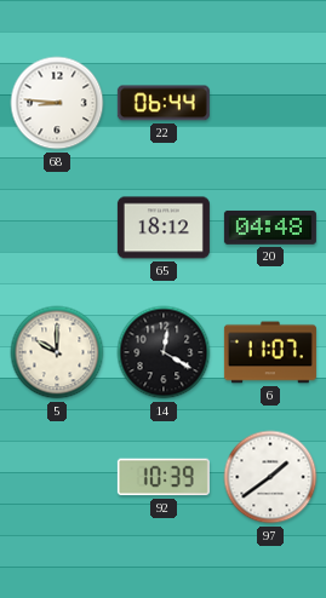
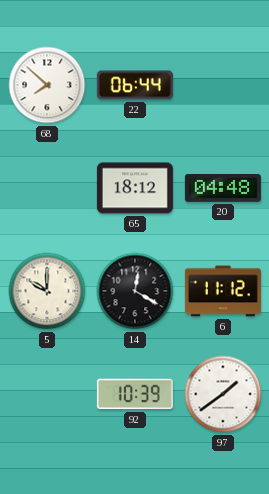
68: 8:46 -> 7:52 (47, 85)
6: 11:07 -> 11:12 (223, 291)
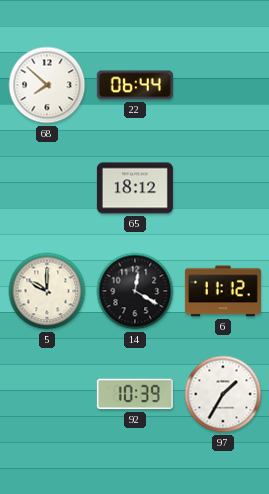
20: 04:48 -> none (223, 188)
97: 1:39 -> 1:35 (223, 394)
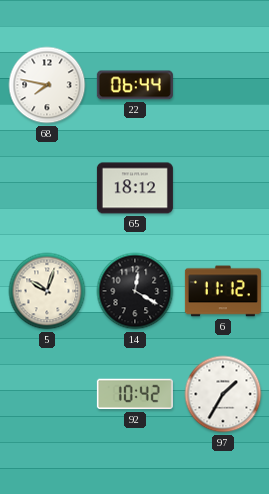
68: 7:52 -> 7:47 (47, 85)
5: 10:00 -> 10:03 (47, 291)
92: 10:39 -> 10:42 (135, 394)
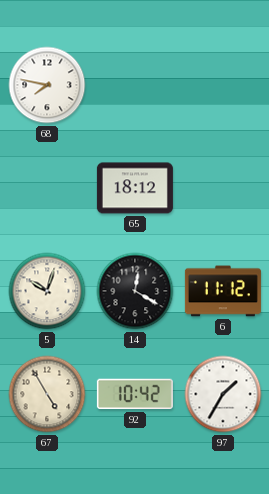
22: 06:44 -> none (135, 85)
67: none -> 4:55 (47, 394)
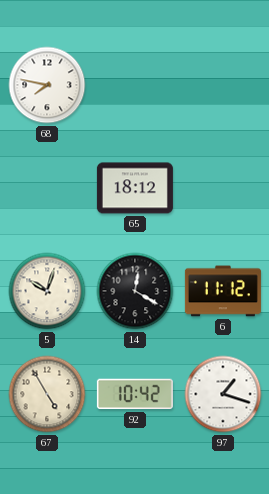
97: 1:35 -> 1:18 (223, 394)
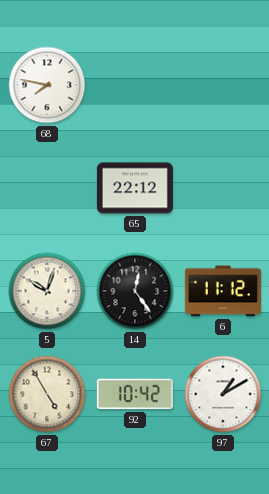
65: 18:12 -> 22:12 (135, 188)
14: 12:20 -> 12:24 (135, 291)
97: 1:18 -> 1:10 (223, 394)
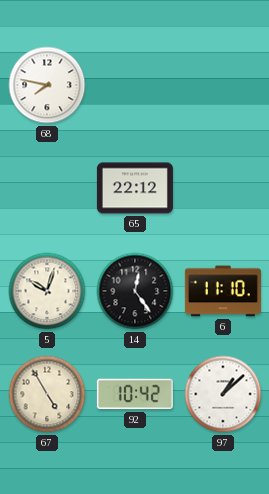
6: 11:12 -> 11:10 (223, 291)
97: 1:10 -> 1:08 (223, 394)
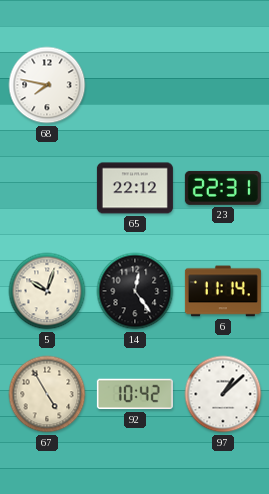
23: none -> 22:31 (223, 188)
6: 11:10 -> 11:14 (223, 291)
